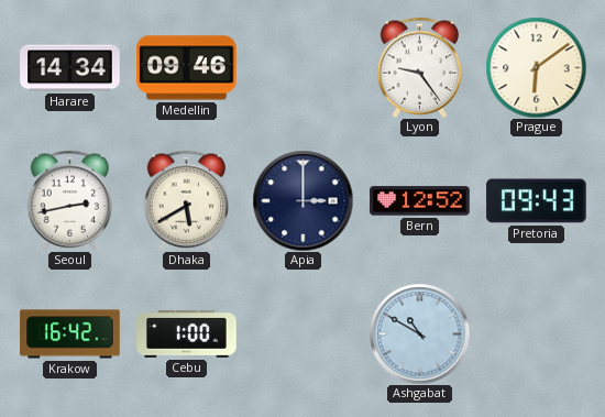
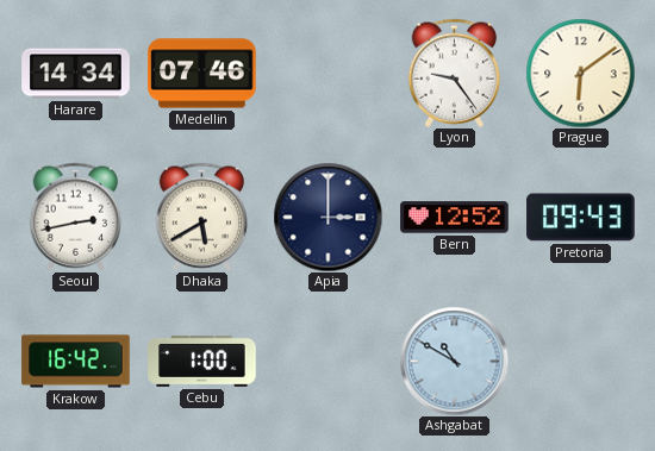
Medellin: 09:46 -> 07:46 (202, 74)
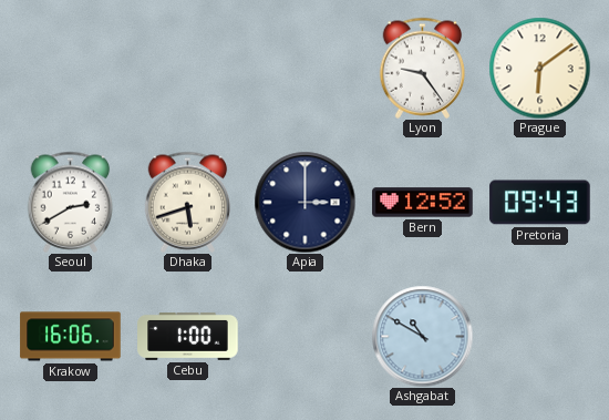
Harare: 14:34 -> none (76, 74)
Medellin: 07:46 -> none (202, 74)
Seoul: 2:43 -> 2:40 (71, 202)
Dhaka: 5:40 -> 5:42 (188, 202)
Krakow: 16:42 -> 16:06 (71, 337)
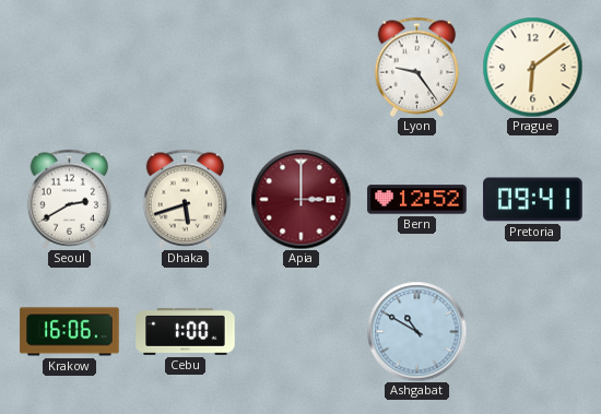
Apia dial: navy -> burgundy (300, 199)
Pretoria: 09:43 -> 09:41 (533, 200)
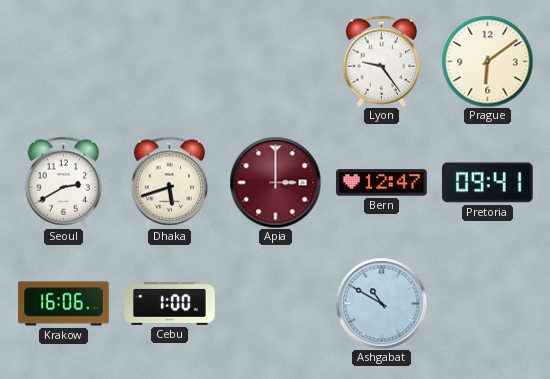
Bern: 12:52 -> 12:47 (382, 183)
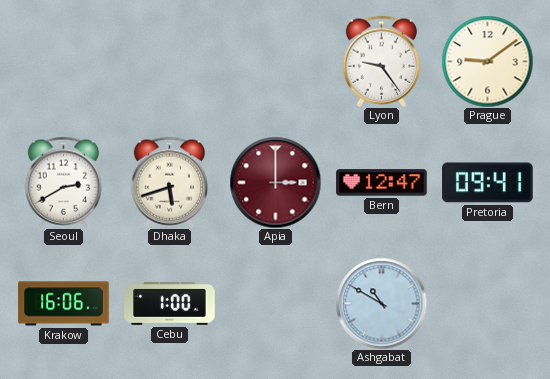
Prague: 6:09 -> 9:09 (487, 61)
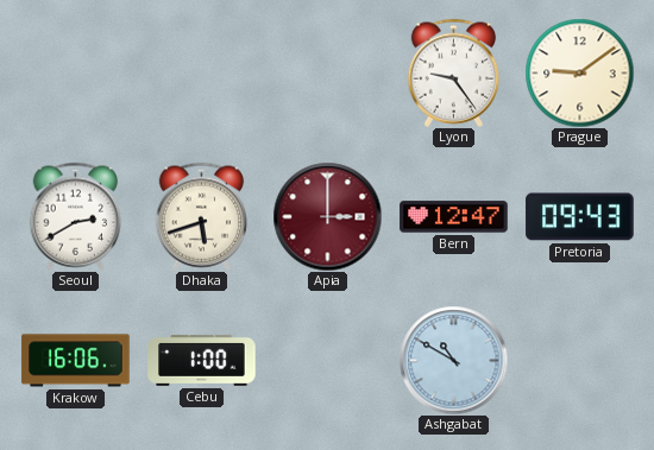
Pretoria: 09:41 -> 09:43 (580, 217)
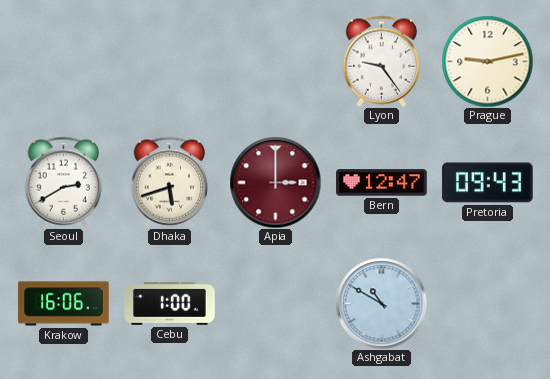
Prague: 9:09 -> 9:13 (487, 61)
